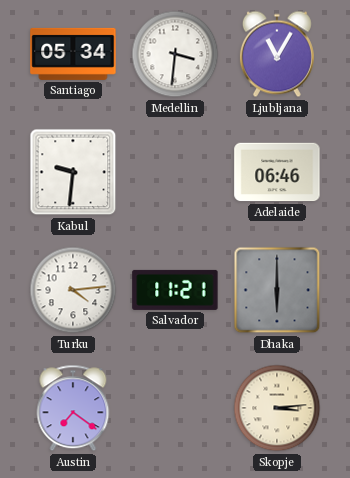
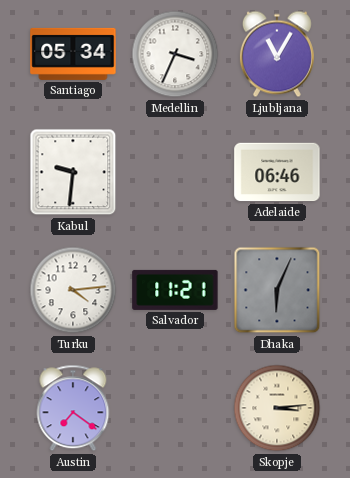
Medellin: 3:31 -> 3:34 (175, 54)
Dhaka: 6:00 -> 6:04 (277, 290)
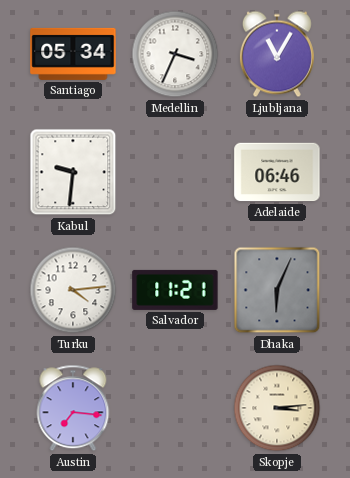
Austin: 7:21 -> 7:16 (73, 408)
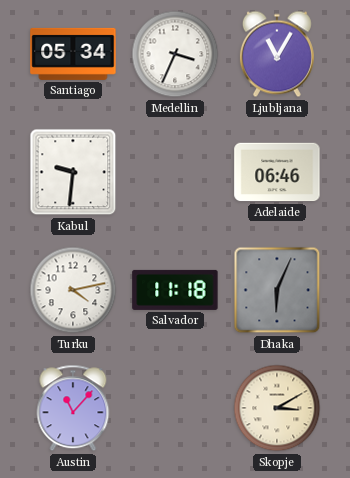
Turku: 4:14 -> 4:13 (73, 290)
Salvador: 11:21 -> 11:18 (175, 290)
Austin: 7:16 -> 11:07 (73, 408)
Skopje: 3:14 -> 3:10 (277, 408)
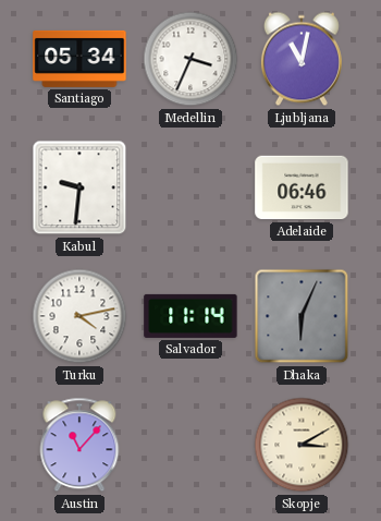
Ljubljana: 11:05 -> 11:02 (302, 59)
Salvador: 11:18 -> 11:14 (190, 316)
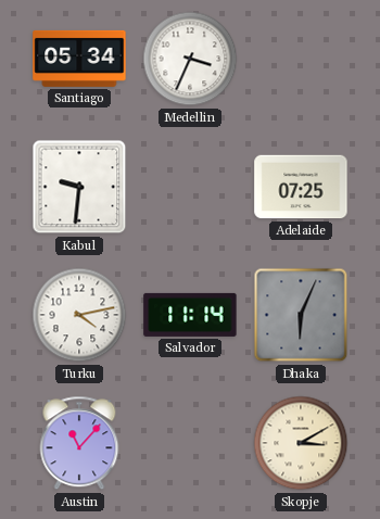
Ljubljana: 11:02 -> none (302, 59)
Adelaide: 06:46 -> 07:25 (301, 187)
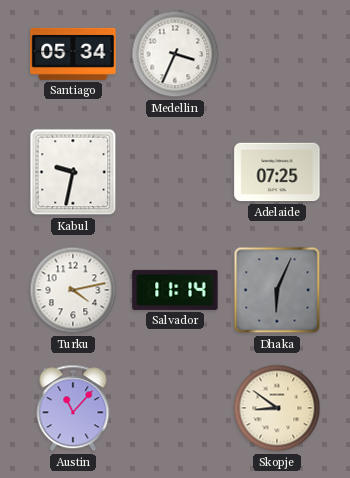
Kabul: 9:31 -> 9:32 (73, 172)
Skopje: 3:10 -> 8:51 (277, 408)
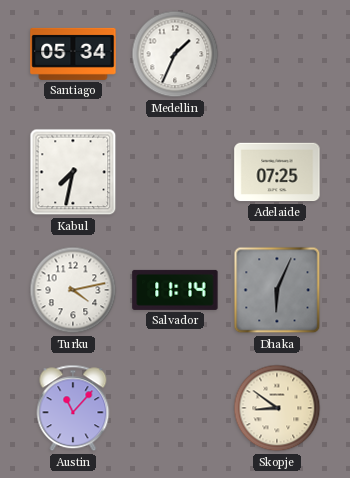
Medellin: 3:34 -> 1:34 (175, 54)
Kabul: 9:32 -> 7:32 (73, 172)
